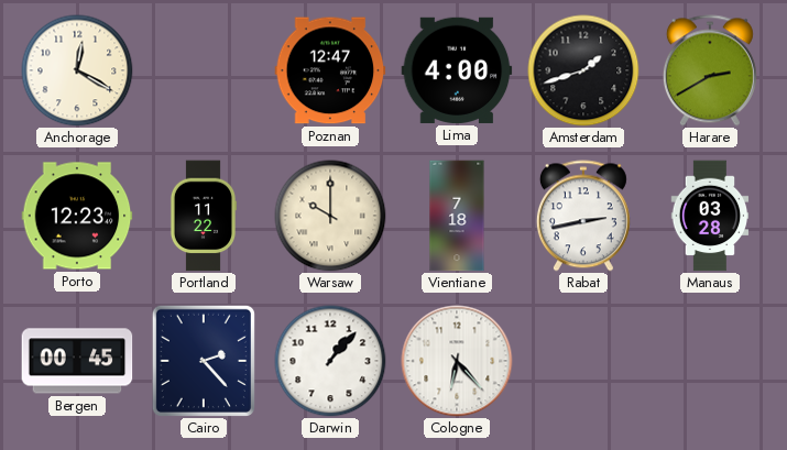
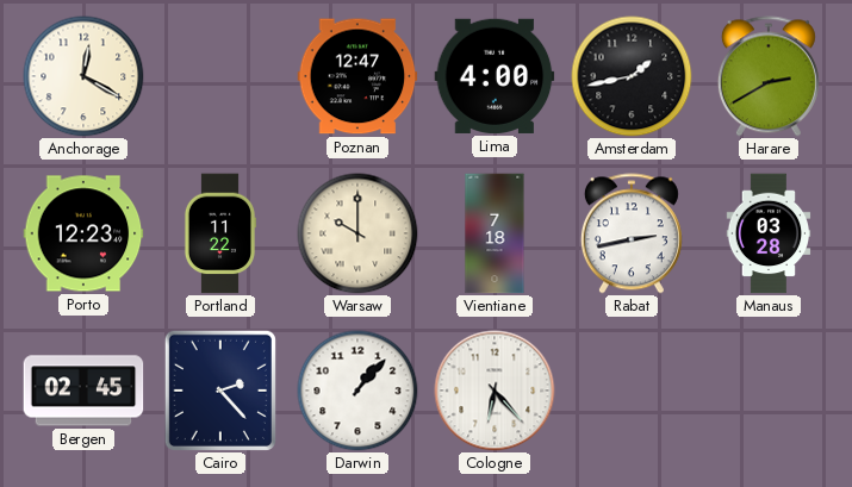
Amsterdam: 1:42 -> 1:43 (632, 76)
Bergen: 00:45 -> 02:45 (83, 391)
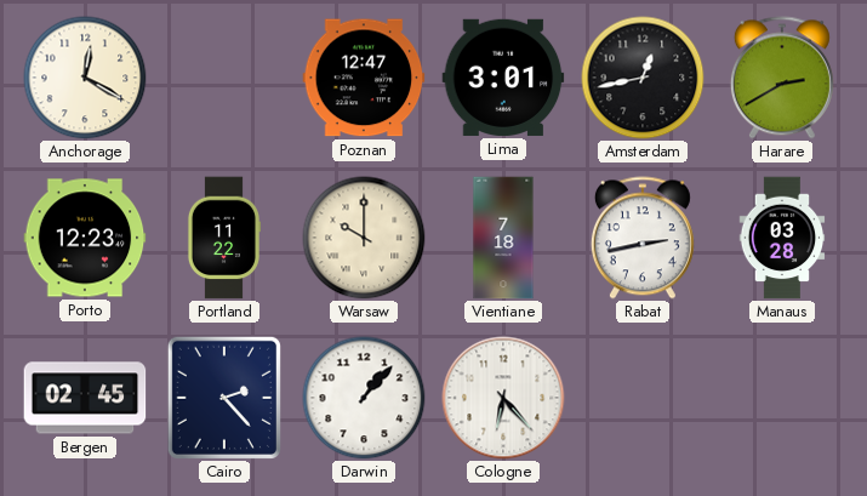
Lima: 4:00 -> 3:01 (503, 78)
Amsterdam: 1:43 -> 12:43 (643, 78)
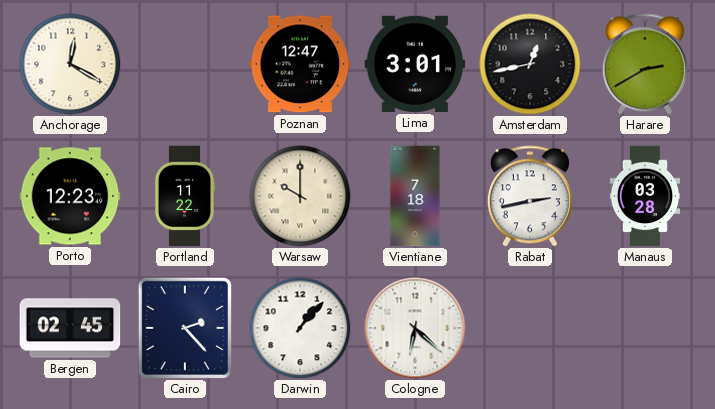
Cologne: 6:23 -> 6:22 (415, 328)
